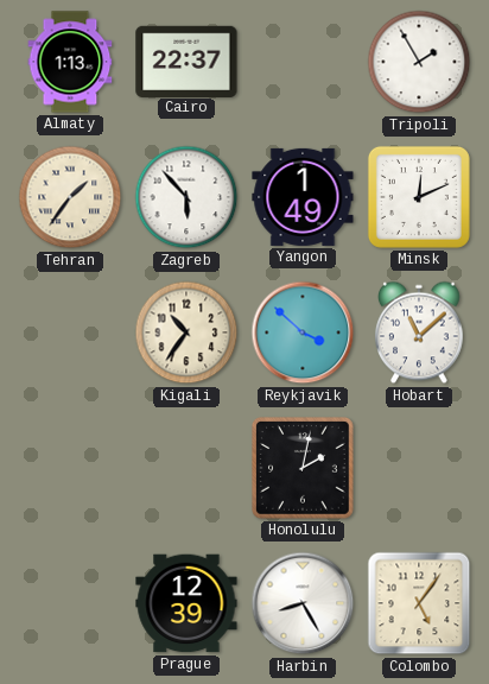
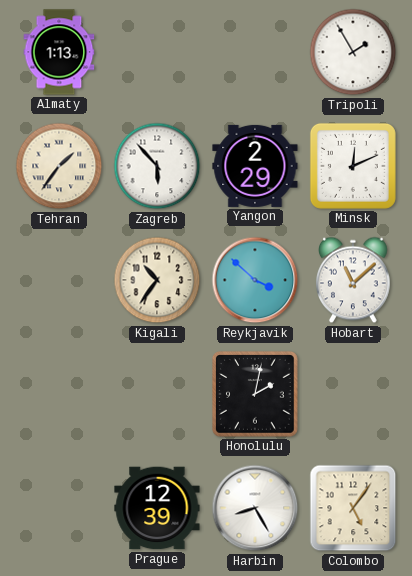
Cairo: 22:37 -> none (186, 61)
Yangon: 1:49 -> 2:29 (255, 166)
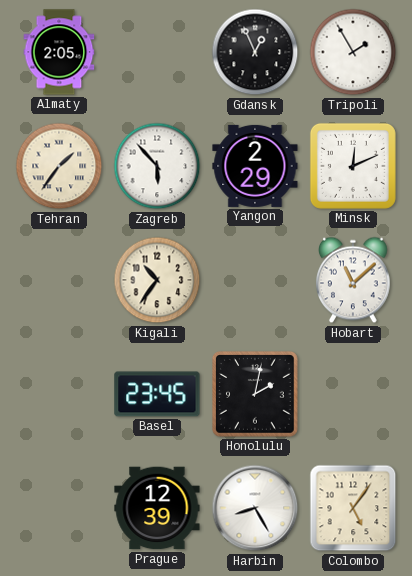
Almaty: 1:13 -> 2:05 (59, 52)
Gdansk: none -> 12:56 (255, 52)
Reykjavik: 3:52 -> none (255, 280)
Basel: none -> 23:45 (157, 394)
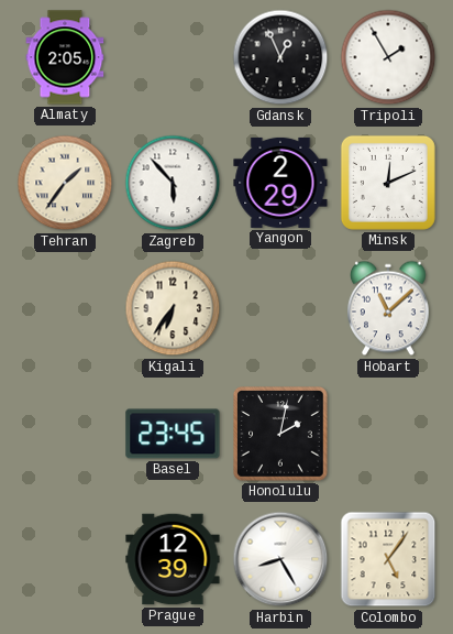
Kigali: 10:36 -> 6:36 (173, 308)
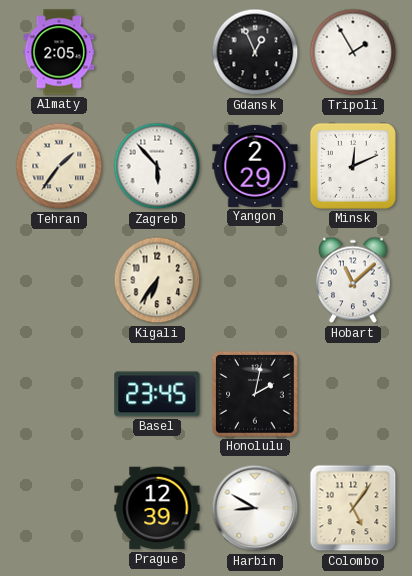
Harbin: 8:25 -> 8:50 (255, 508)
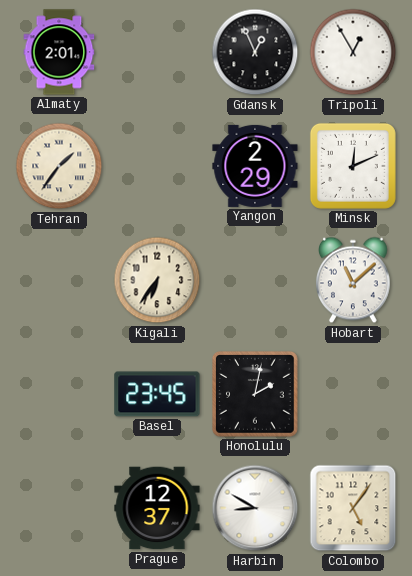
Almaty: 2:05 -> 2:01 (59, 52)
Tripoli: 1:55 -> 12:55 (353, 52)
Zagreb: 5:53 -> none (157, 166)
Prague: 12:39 -> 12:37 (157, 508)
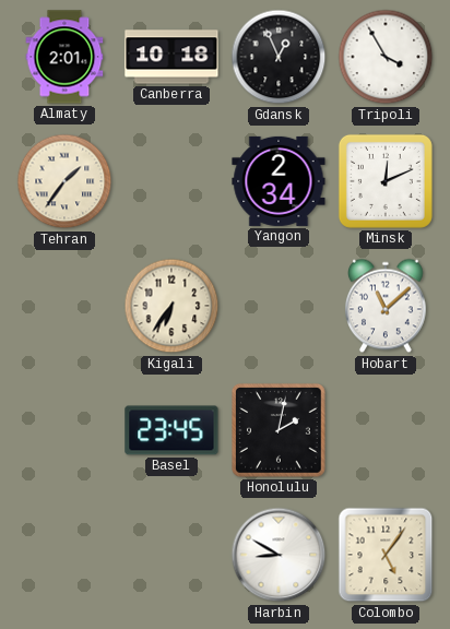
Canberra: none -> 10:18 (171, 57)
Tripoli: 12:55 -> 3:55 (386, 57)
Yangon: 2:29 -> 2:34 (279, 181)
Prague: 12:37 -> none (157, 508)
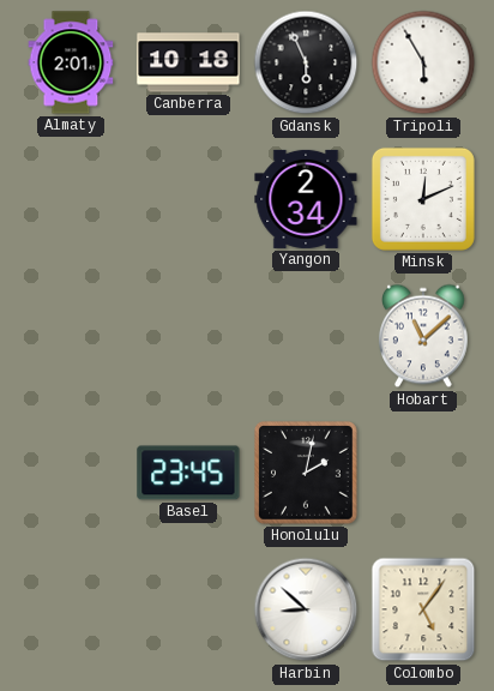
Gdansk: 12:56 -> 5:56 (306, 62)
Tripoli: 3:55 -> 5:55 (423, 62)
Tehran: 1:36 -> none (64, 181)
Kigali: 6:36 -> none (171, 306)
Harbin: 8:50 -> 8:52 (306, 609)
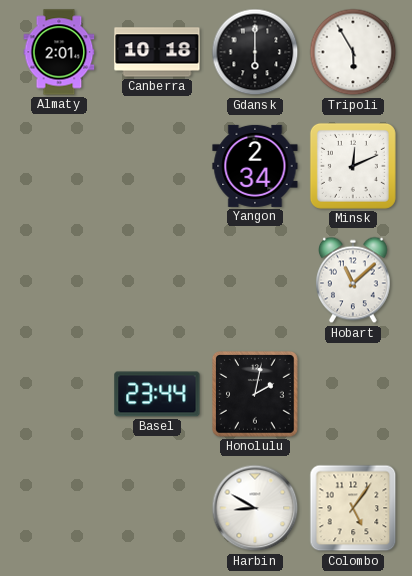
Gdansk: 5:56 -> 6:00 (255, 52)
Basel: 23:45 -> 23:44 (157, 394)
Harbin: 8:52 -> 8:50 (255, 508)
